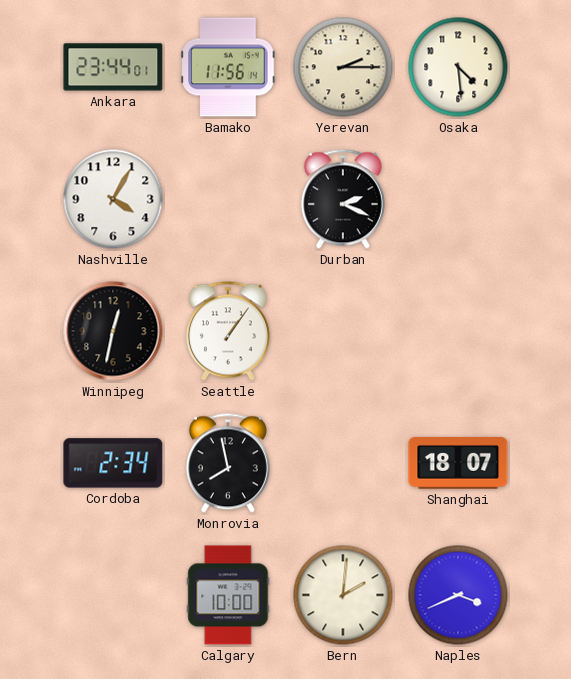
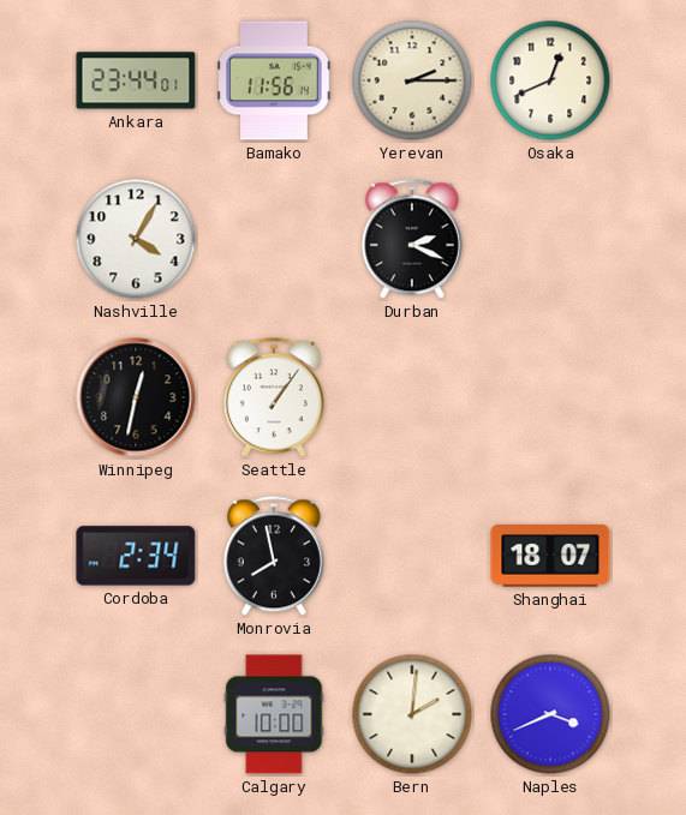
Osaka: 4:29 -> 12:41 (550, 80)
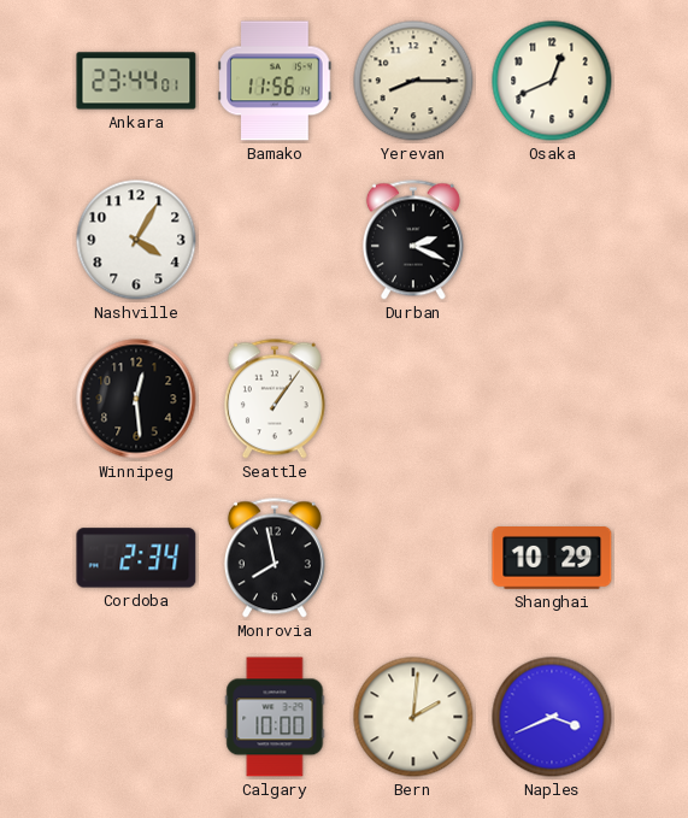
Yerevan: 2:15 -> 8:15 (413, 81)
Winnipeg: 12:32 -> 12:29 (136, 399)
Shanghai: 18:07 -> 10:29 (552, 559)
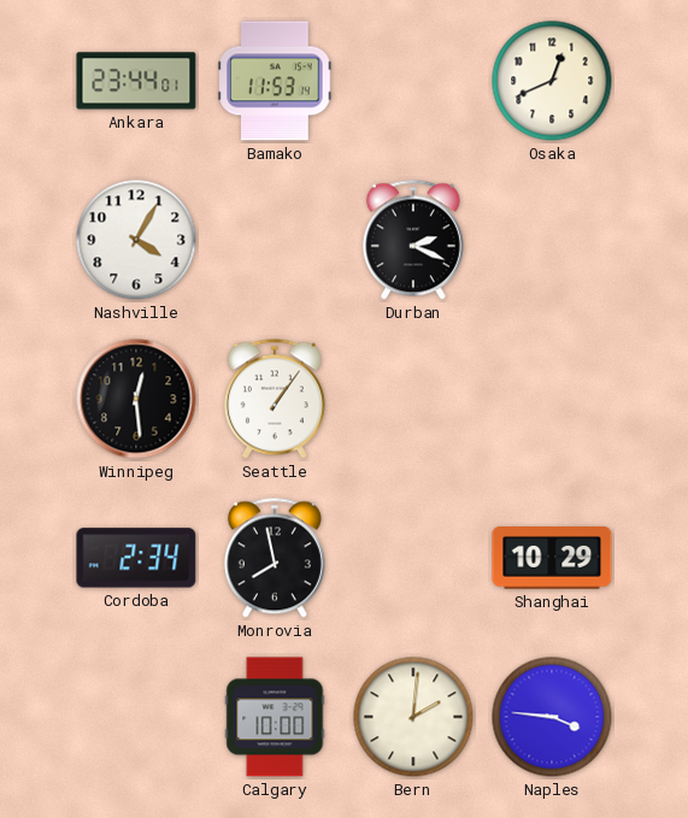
Bamako: 11:56 -> 11:53 (275, 81)
Yerevan: 8:15 -> none (413, 81)
Naples: 3:41 -> 3:46 (552, 717)
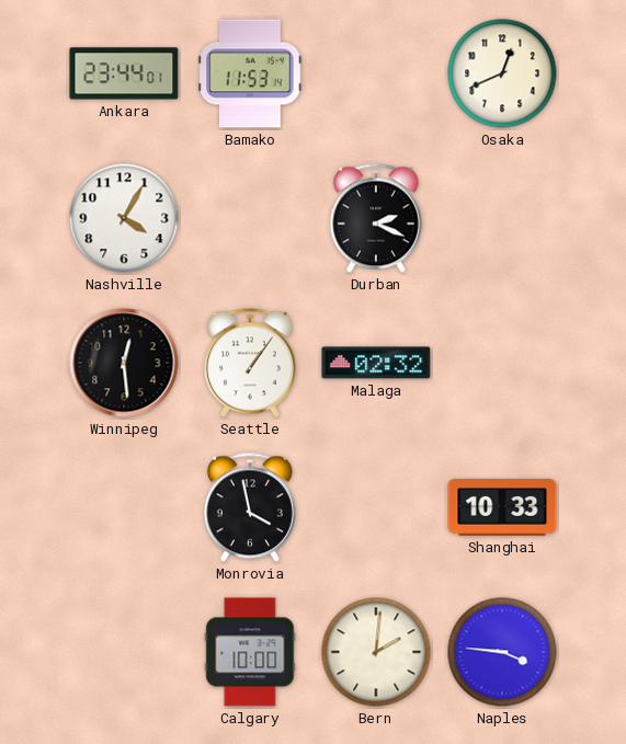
Malaga: none -> 02:32 (376, 363)
Cordoba: 2:34 -> none (136, 558)
Monrovia: 7:58 -> 3:58 (250, 507)
Shanghai: 10:29 -> 10:33 (502, 508)
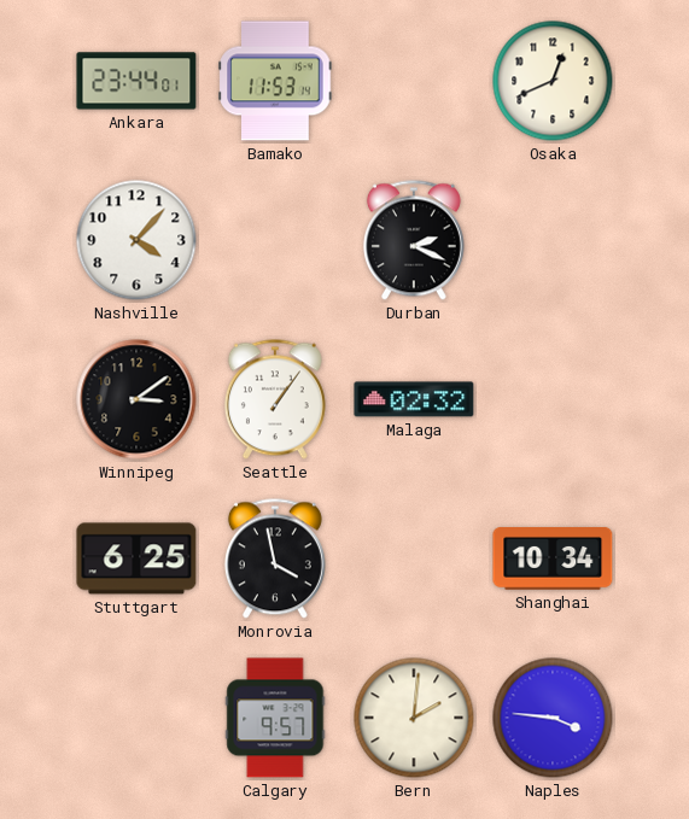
Nashville: 4:05 -> 4:07 (136, 240)
Winnipeg: 12:29 -> 3:09 (136, 399)
Stuttgart: none -> 6:25 (136, 558)
Shanghai: 10:33 -> 10:34 (553, 560)
Calgary: 10:00 -> 9:57 (275, 718)
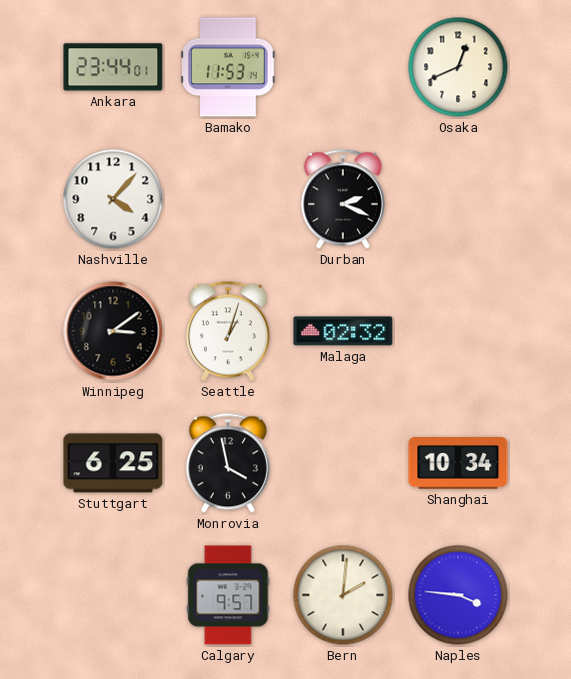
Seattle: 1:06 -> 1:03 (228, 331)
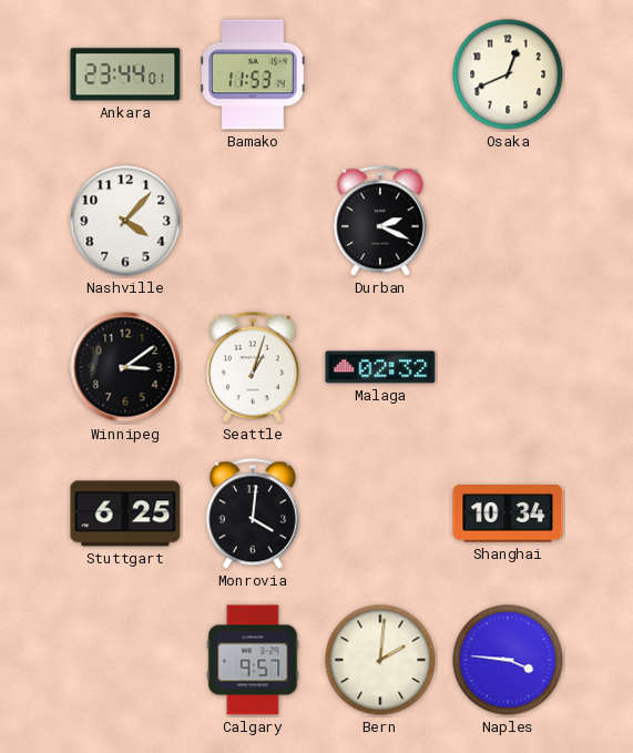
Monrovia: 3:58 -> 4:01 (253, 513)
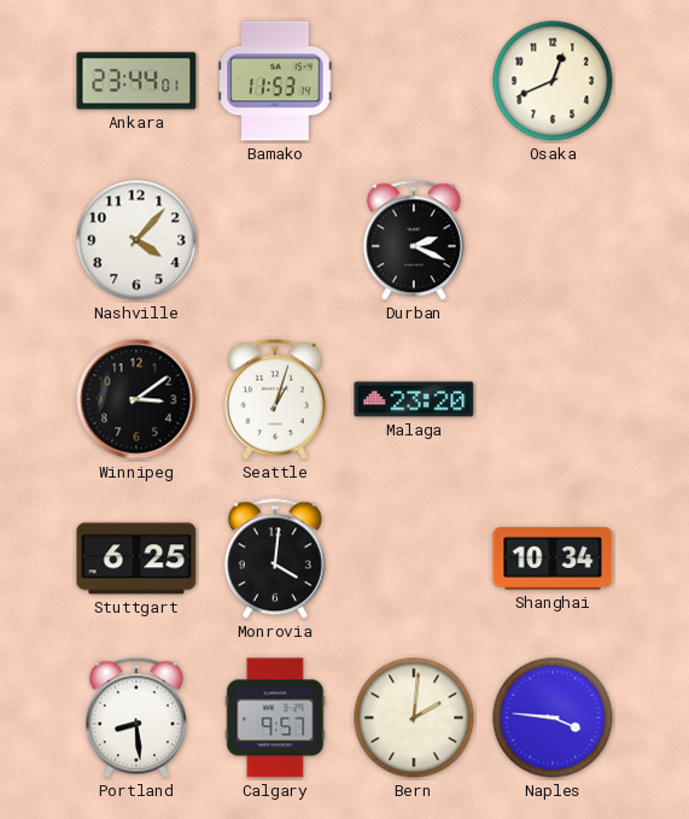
Malaga: 02:32 -> 23:20 (414, 399)
Portland: none -> 8:29 (136, 718)
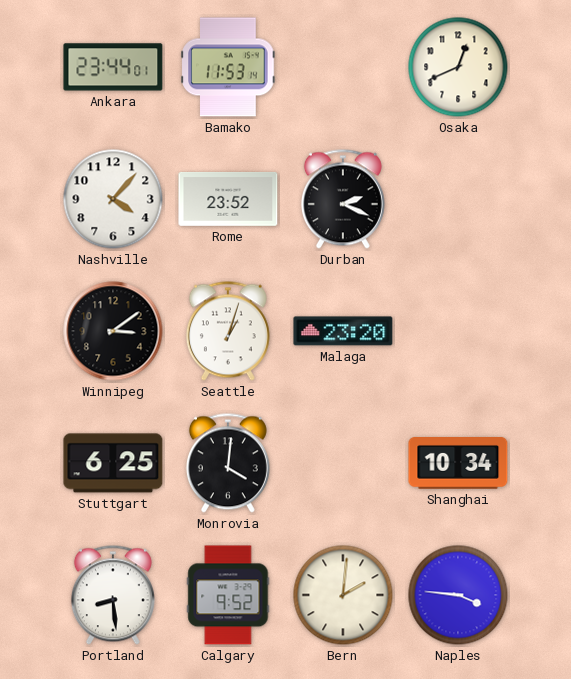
Rome: none -> 23:52 (228, 199)
Calgary: 9:57 -> 9:52 (228, 595)
